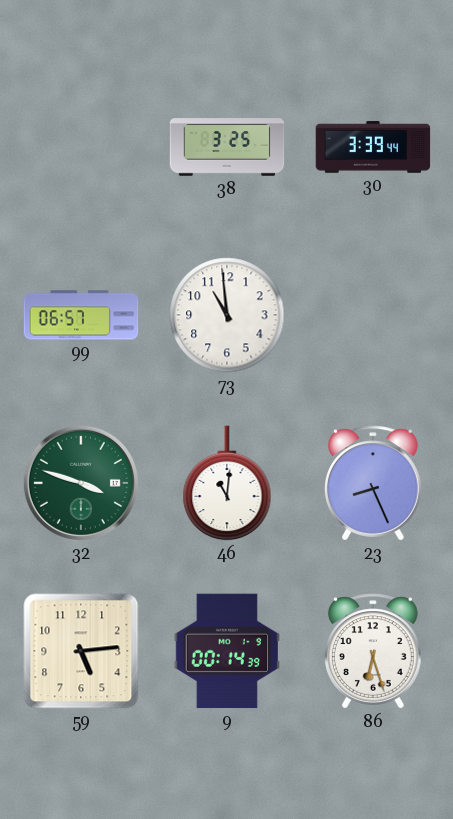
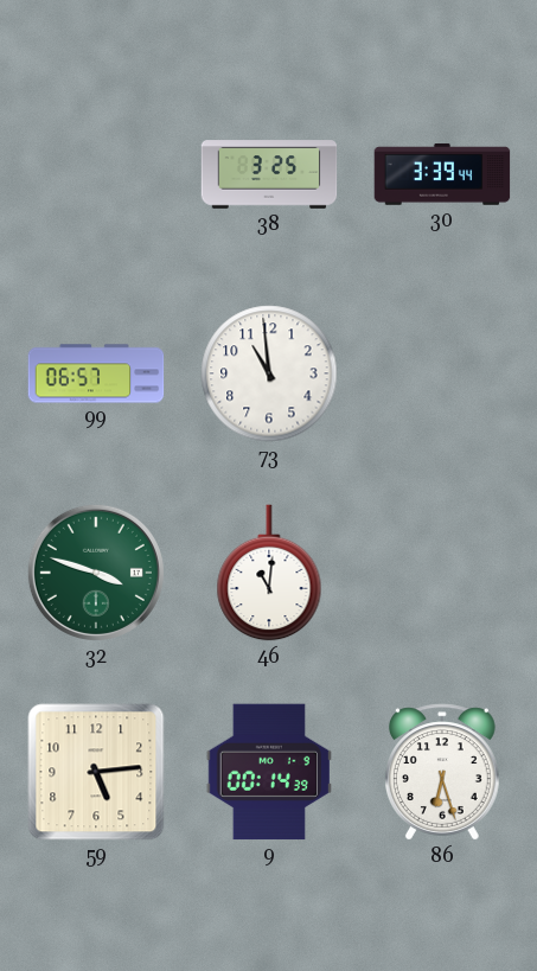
23: 8:26 -> none (373, 483)
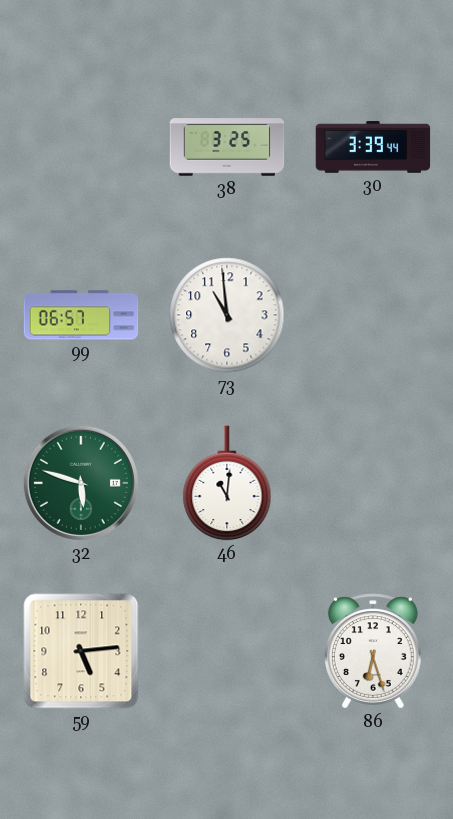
32: 3:48 -> 5:48 (81, 483)
9: 00:14 -> none (268, 772)
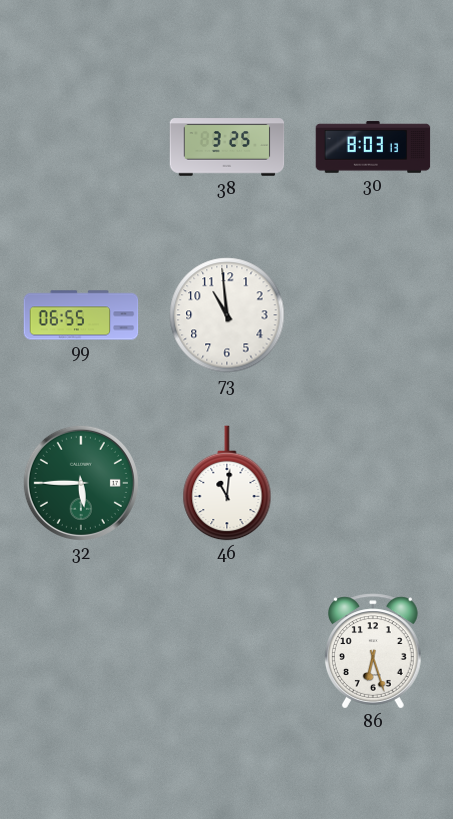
30: 3:39 -> 8:03 (373, 147)
99: 06:57 -> 06:55 (81, 315)
32: 5:48 -> 5:45 (81, 483)
59: 5:14 -> none (81, 651)
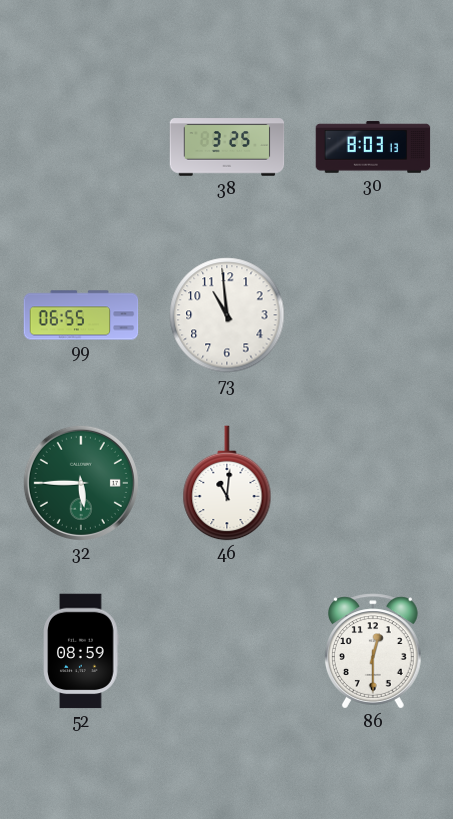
52: none -> 08:59 (81, 651)
86: 6:27 -> 12:30 (373, 651)
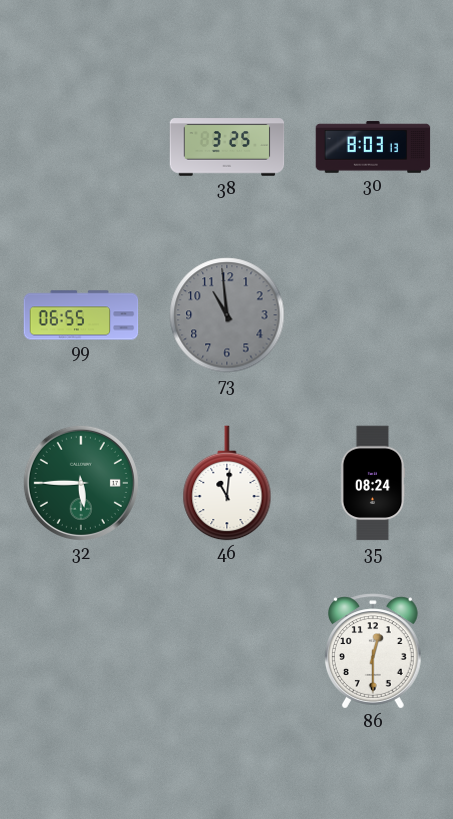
73 dial: white -> grey (227, 315)
35: none -> 08:24 (373, 483)
52: 08:59 -> none (81, 651)
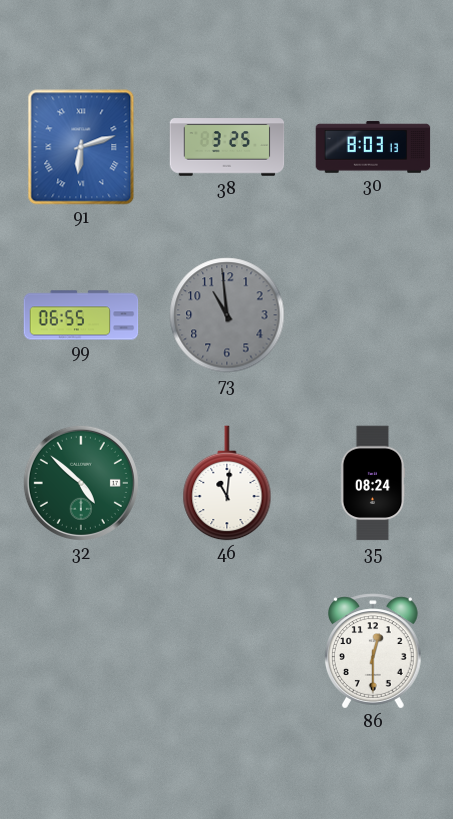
91: none -> 6:12 (81, 147)
32: 5:45 -> 4:52 (81, 483)
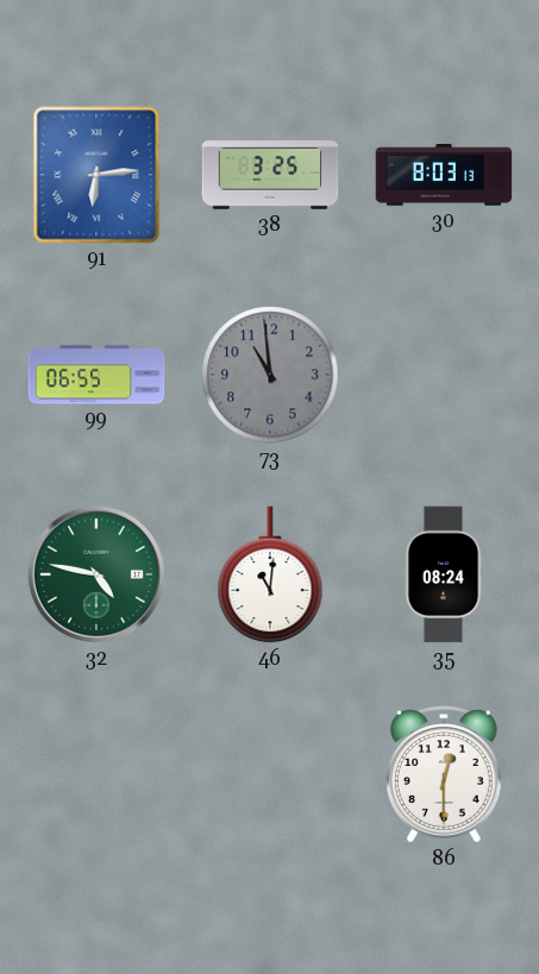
91: 6:12 -> 6:14 (96, 175)
32: 4:52 -> 4:47 (96, 574)
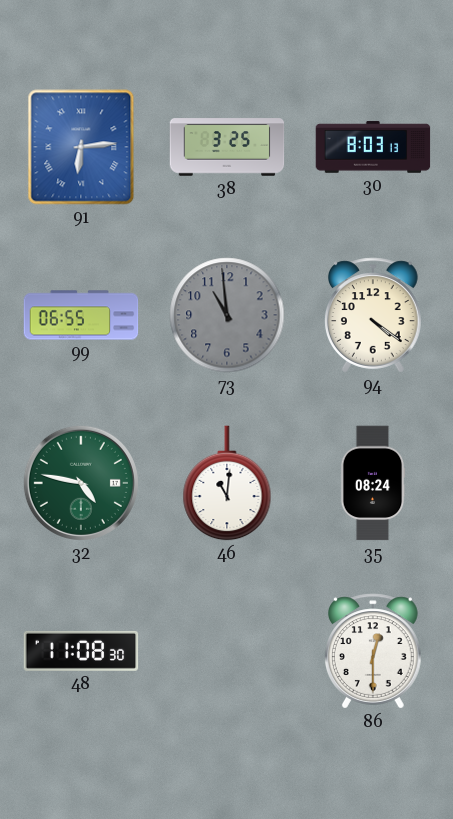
94: none -> 4:21 (373, 315)
48: none -> 11:08 (81, 651)
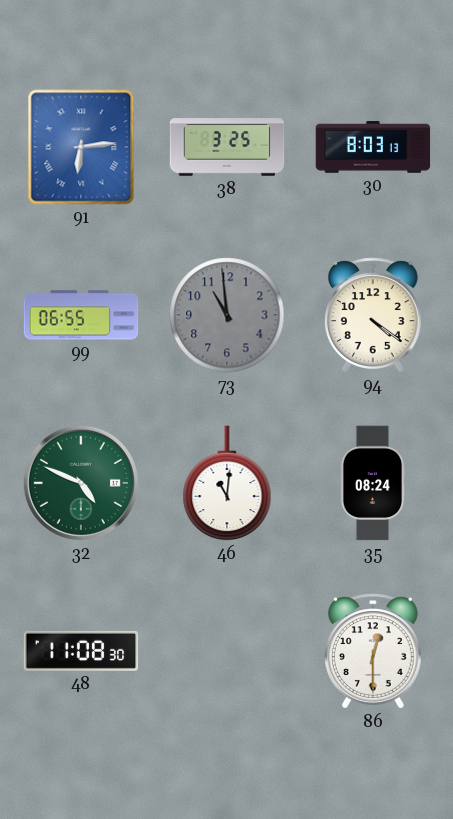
32: 4:47 -> 4:49 (81, 483)
